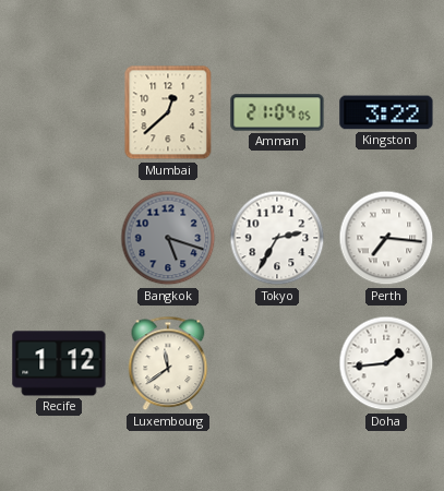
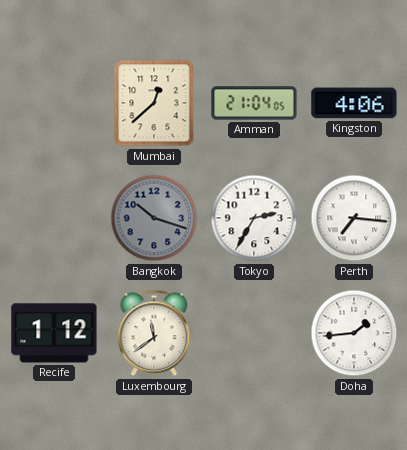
Kingston: 3:22 -> 4:06 (354, 103)
Bangkok: 5:18 -> 10:18 (154, 218)
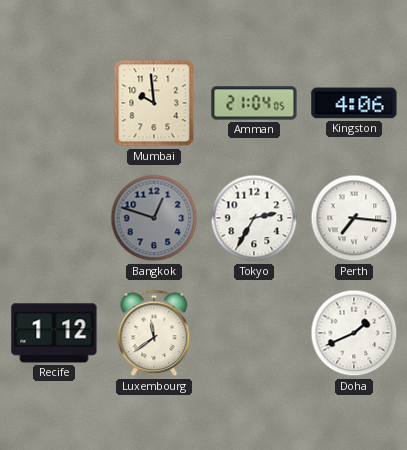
Mumbai: 12:38 -> 9:59 (154, 103)
Bangkok: 10:18 -> 12:48 (154, 218)
Doha: 1:44 -> 1:41 (354, 333)
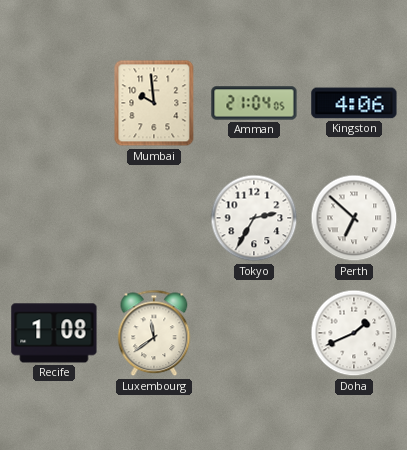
Bangkok: 12:48 -> none (154, 218)
Perth: 7:16 -> 6:52 (354, 218)
Recife: 1:12 -> 1:08 (54, 333)
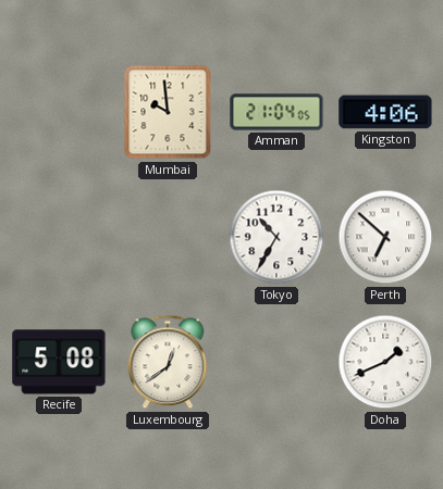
Tokyo: 2:35 -> 10:35 (276, 237)
Recife: 1:08 -> 5:08 (59, 362)
Luxembourg: 11:39 -> 12:39 (168, 362)
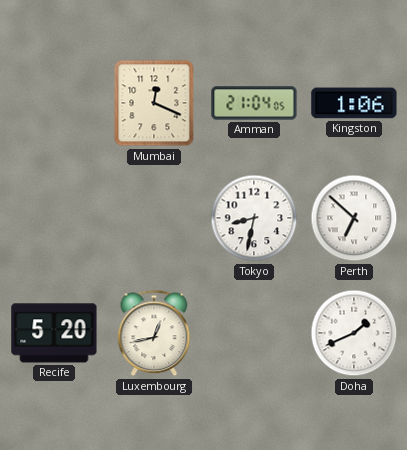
Mumbai: 9:59 -> 12:19 (154, 103)
Kingston: 4:06 -> 1:06 (354, 103)
Tokyo: 10:35 -> 8:32 (254, 218)
Recife: 5:08 -> 5:20 (54, 333)
Luxembourg: 12:39 -> 12:43 (154, 333)
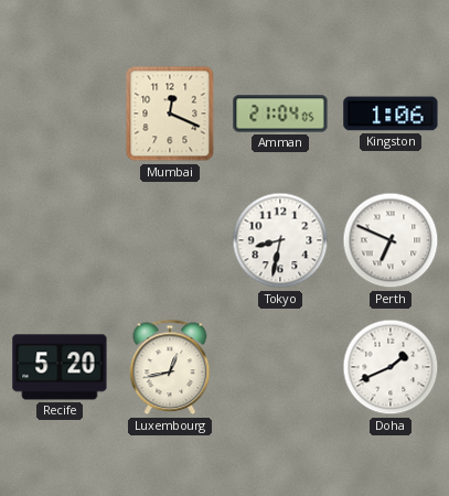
Perth: 6:52 -> 6:49 (391, 240)
